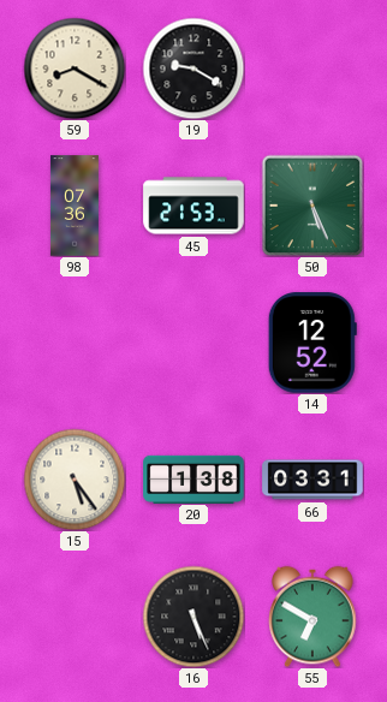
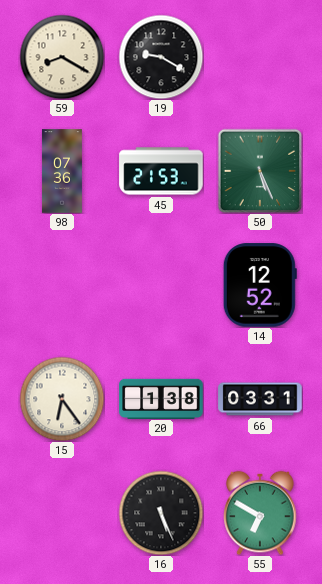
15: 5:24 -> 6:24 (62, 399)
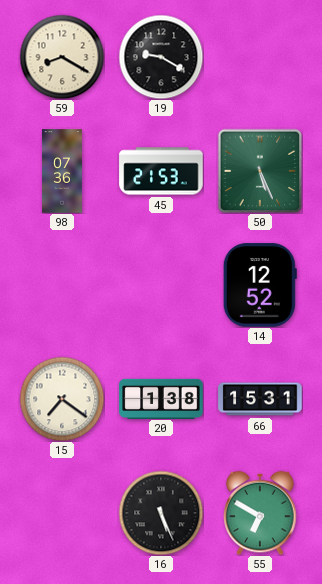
15: 6:24 -> 7:21 (62, 399)
66: 03:31 -> 15:31 (260, 399)
